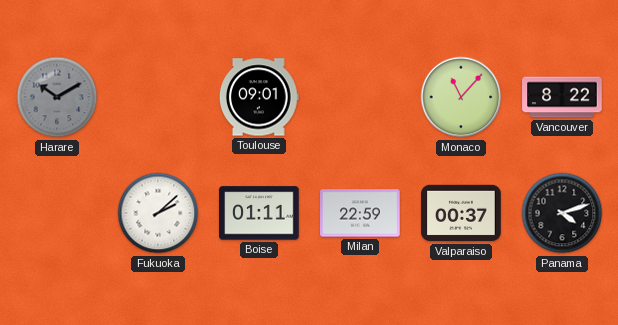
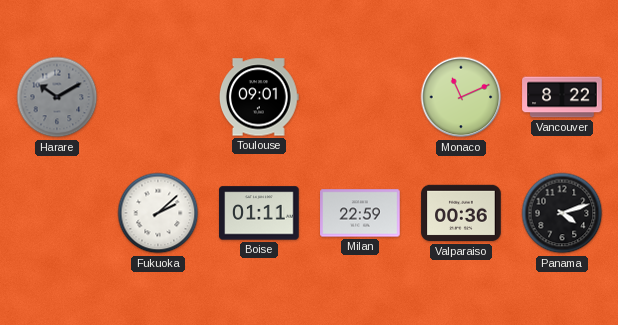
Monaco: 11:07 -> 11:11 (461, 97)
Valparaiso: 00:37 -> 00:36 (461, 213)
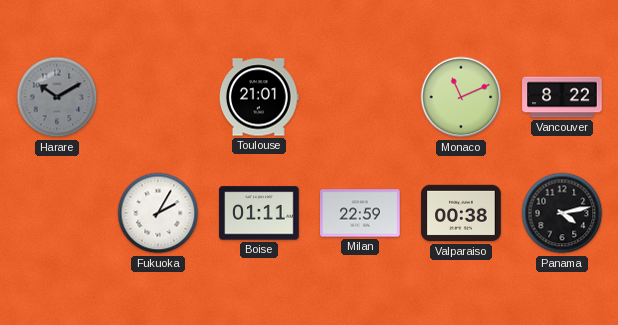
Toulouse: 09:01 -> 21:01 (259, 97)
Fukuoka: 2:08 -> 2:05 (158, 213)
Valparaiso: 00:36 -> 00:38 (461, 213)
Panama: 4:12 -> 4:13 (562, 213)
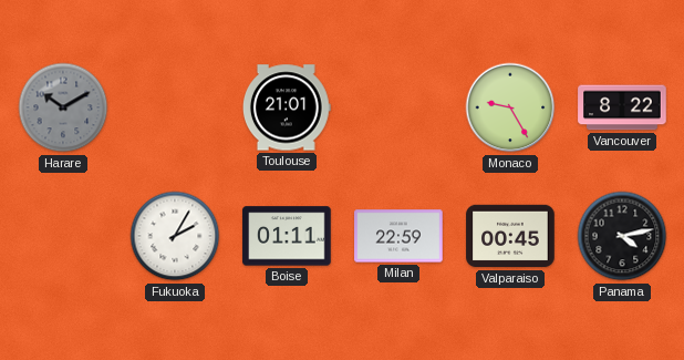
Monaco: 11:11 -> 9:25 (510, 107)
Valparaiso: 00:38 -> 00:45 (510, 236)
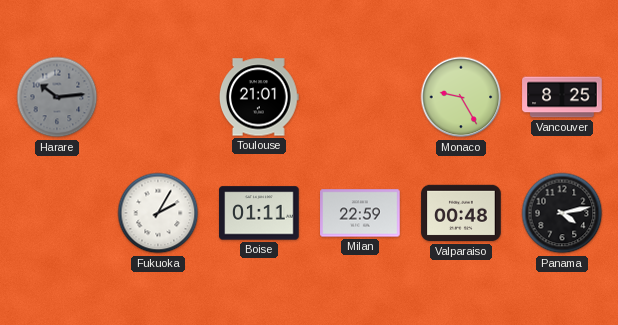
Harare: 10:10 -> 10:14 (57, 97)
Vancouver: 8:22 -> 8:25 (562, 97)
Valparaiso: 00:45 -> 00:48 (461, 213)
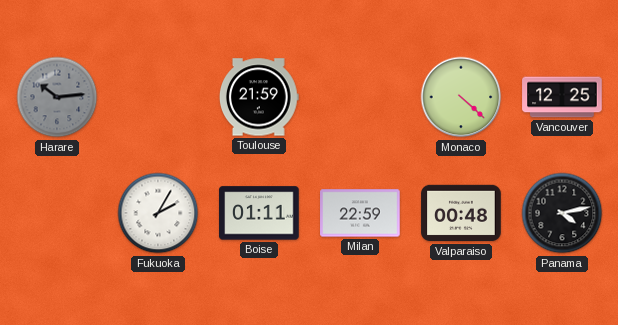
Toulouse: 21:01 -> 21:59 (259, 97)
Monaco: 9:25 -> 4:22 (461, 97)
Vancouver: 8:25 -> 12:25 (562, 97)
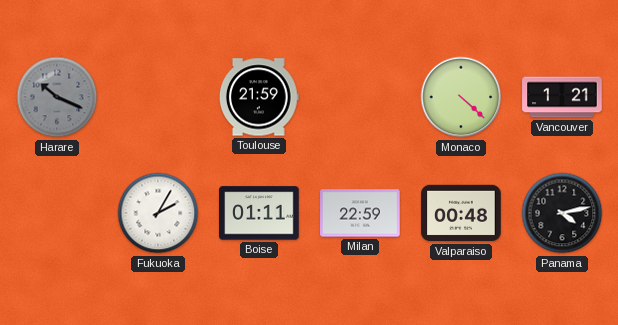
Harare: 10:14 -> 10:19 (57, 97)
Vancouver: 12:25 -> 1:21 (562, 97)
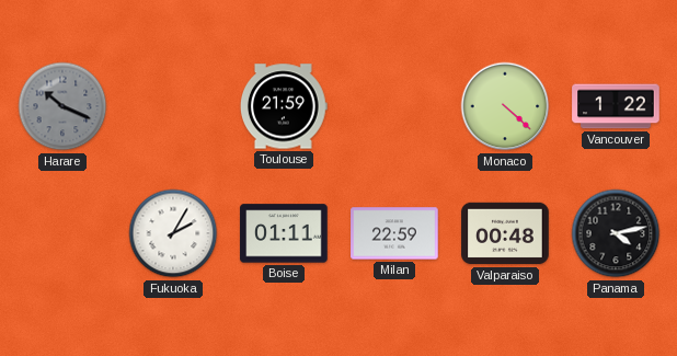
Vancouver: 1:21 -> 1:22 (616, 106)
